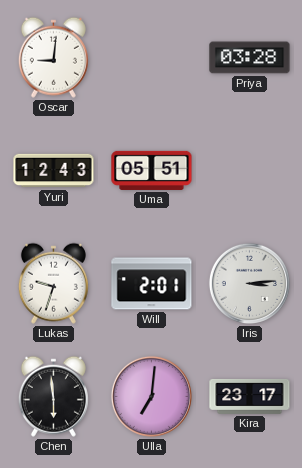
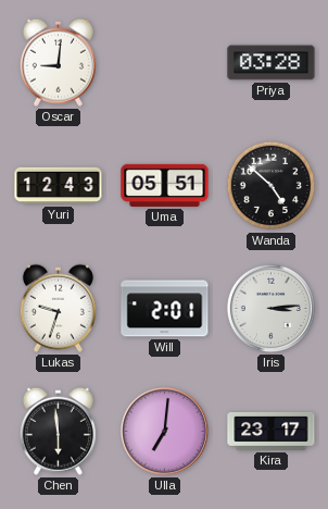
Wanda: none -> 4:52 (272, 186)
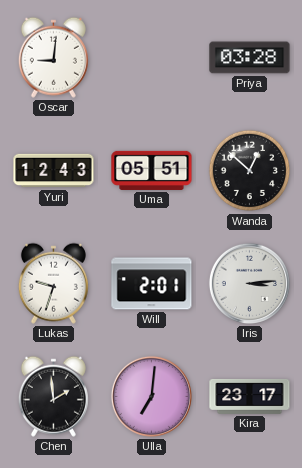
Wanda: 4:52 -> 12:52 (250, 171)
Chen: 5:59 -> 1:59 (53, 396)
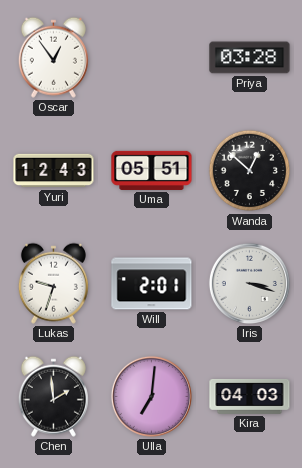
Oscar: 9:01 -> 12:54 (53, 57)
Iris: 3:14 -> 3:18 (249, 283)
Kira: 23:17 -> 04:03 (250, 396)
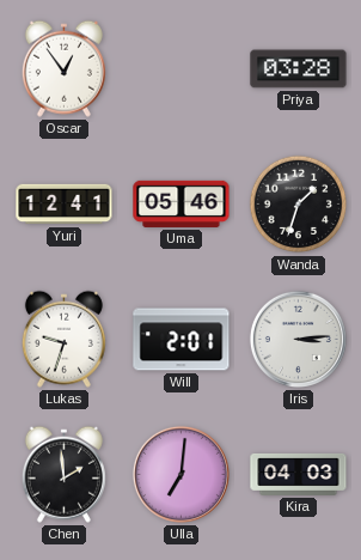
Yuri: 12:43 -> 12:41 (65, 205)
Uma: 05:51 -> 05:46 (182, 203)
Wanda: 12:52 -> 1:33 (299, 205)
Iris: 3:18 -> 3:14 (298, 339)
